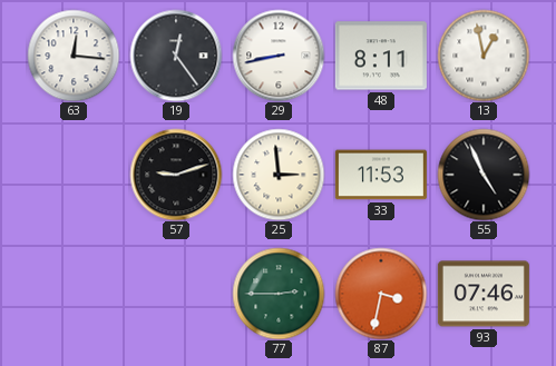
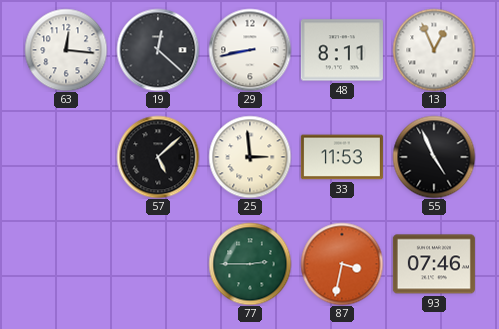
19: 12:24 -> 12:22 (158, 50)
13: 12:58 -> 12:56 (434, 50)
57: 9:12 -> 5:08 (158, 157)
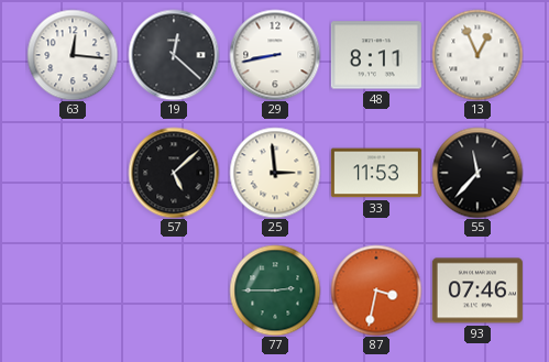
55: 4:56 -> 11:37 (477, 173)
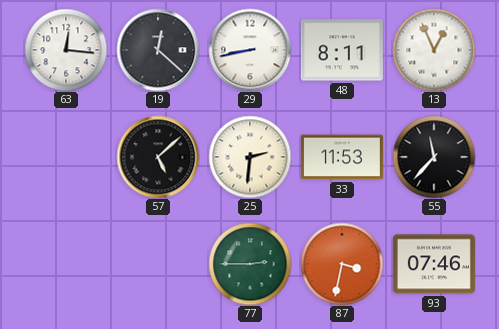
25: 2:59 -> 2:31 (250, 157)
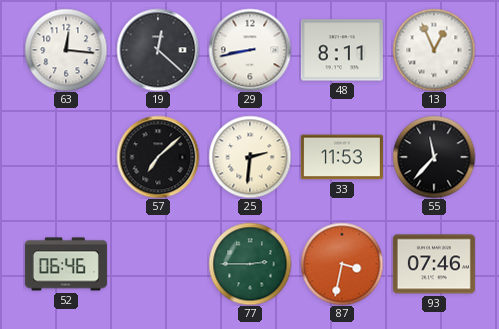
57: 5:08 -> 7:08 (158, 157)
52: none -> 06:46 (66, 264)
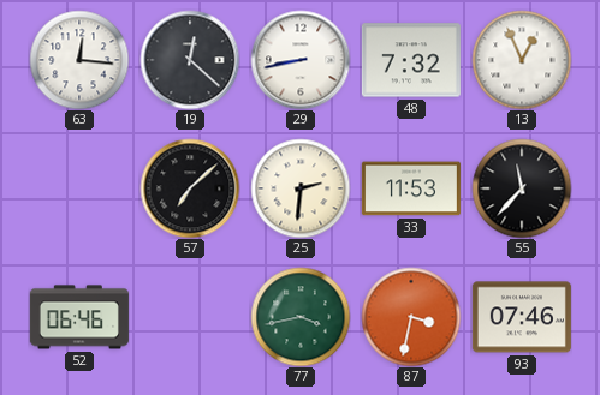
48: 8:11 -> 7:32 (411, 60)
77: 2:45 -> 3:43 (301, 317)
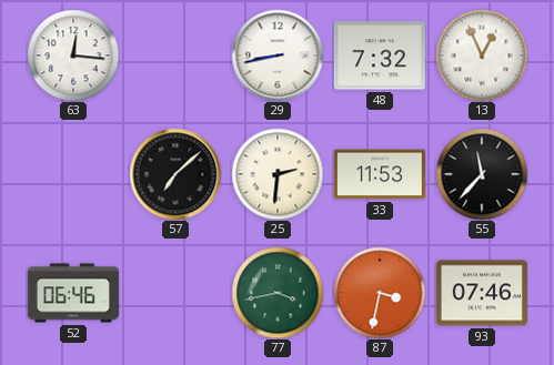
19: 12:22 -> none (190, 60)
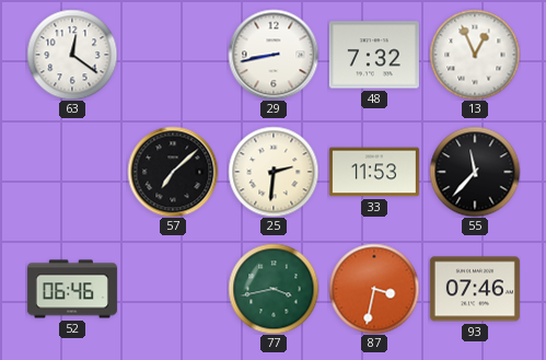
63: 12:16 -> 12:21 (72, 55)
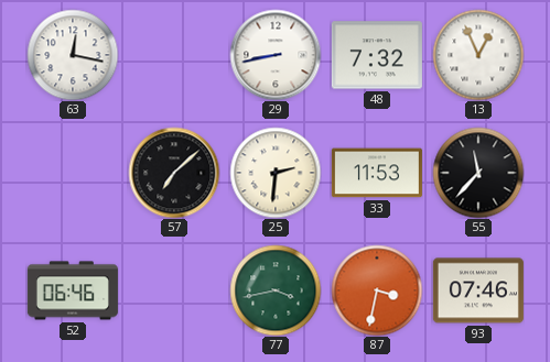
63: 12:21 -> 12:17 (73, 55)
